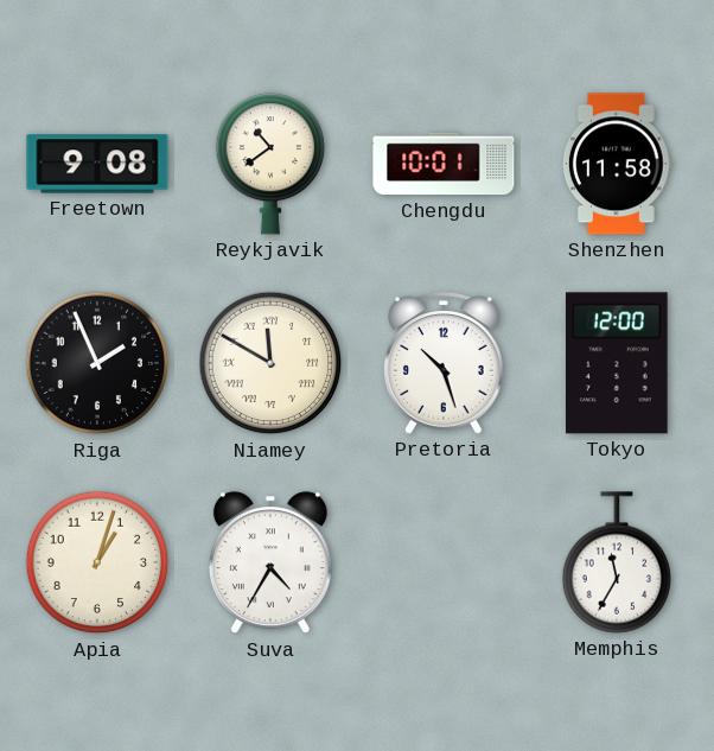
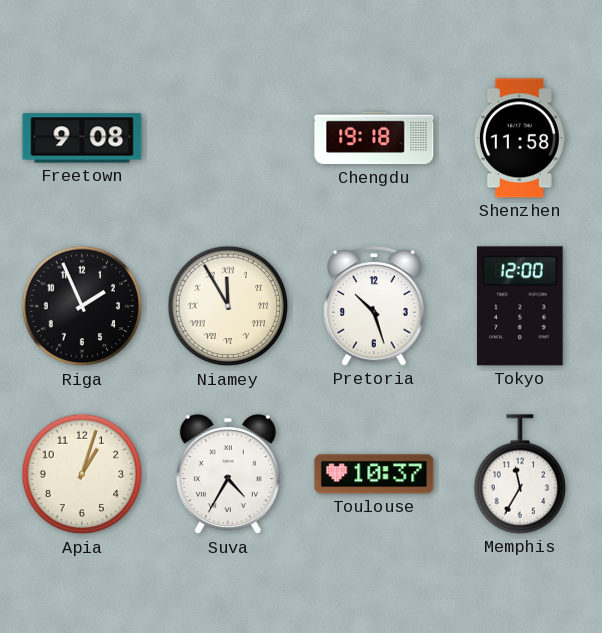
Reykjavik: 10:39 -> none (270, 165)
Chengdu: 10:01 -> 19:18 (374, 138)
Niamey: 11:50 -> 11:55 (228, 306)
Toulouse: none -> 10:37 (374, 474)
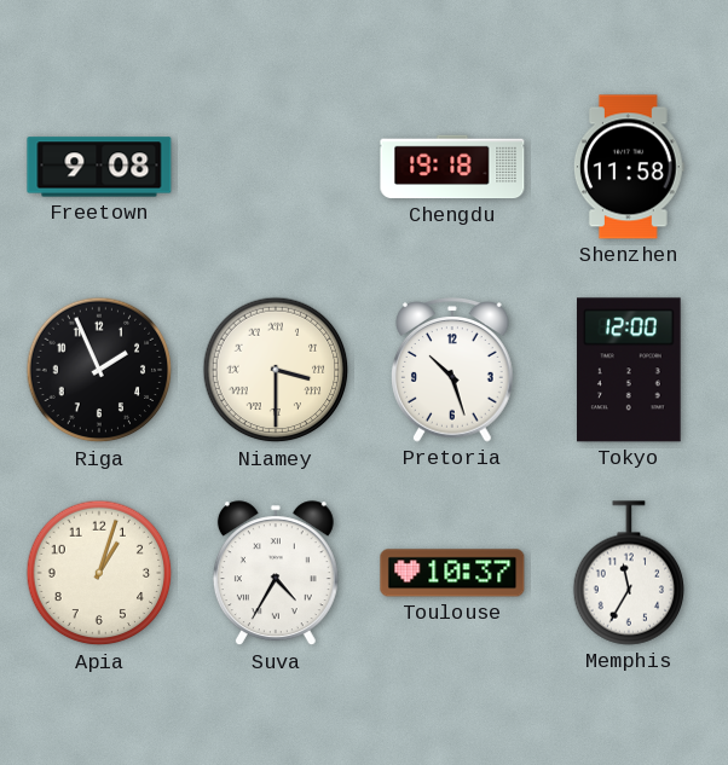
Niamey: 11:55 -> 3:30 (276, 370)
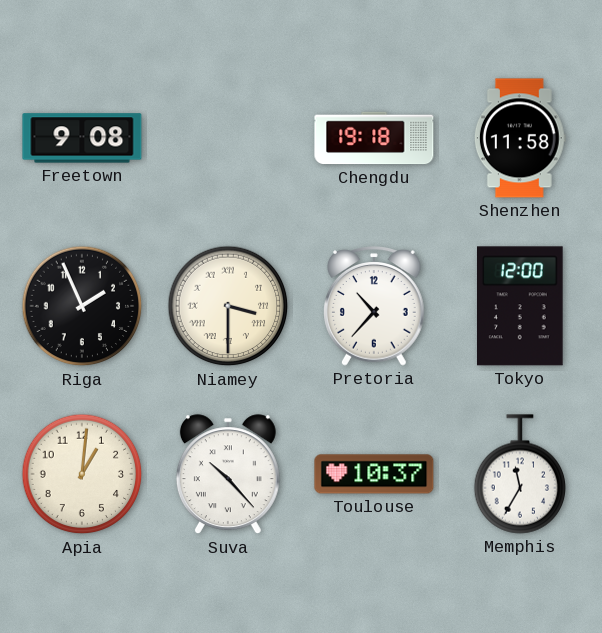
Pretoria: 10:27 -> 10:37 (375, 306)
Apia: 1:03 -> 1:01 (82, 474)
Suva: 4:35 -> 10:23 (228, 475)
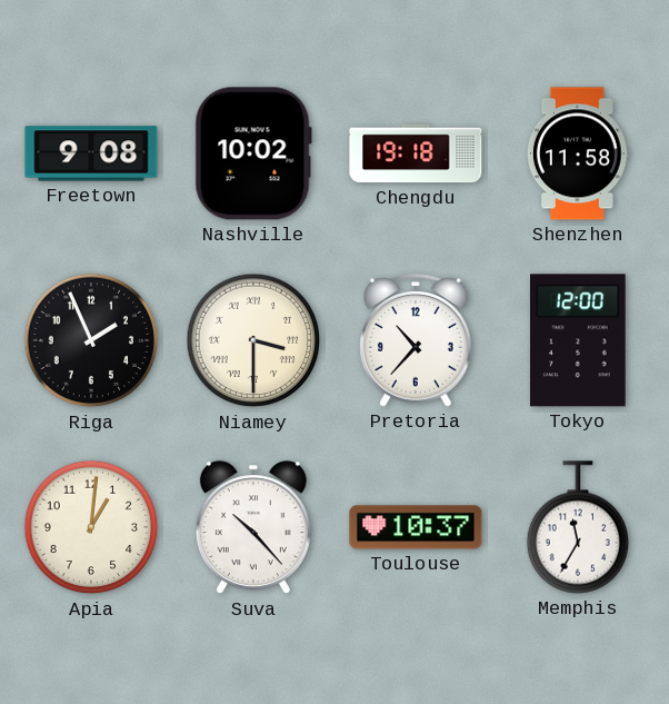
Nashville: none -> 10:02 (253, 153)
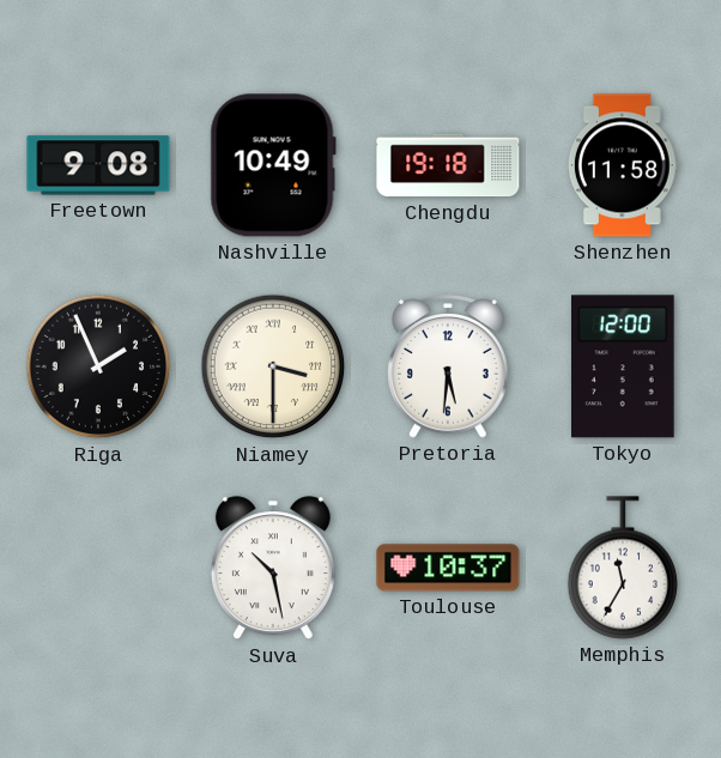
Nashville: 10:02 -> 10:49 (273, 165)
Pretoria: 10:37 -> 5:31 (449, 366)
Apia: 1:01 -> none (91, 527)
Suva: 10:23 -> 10:28 (273, 569)
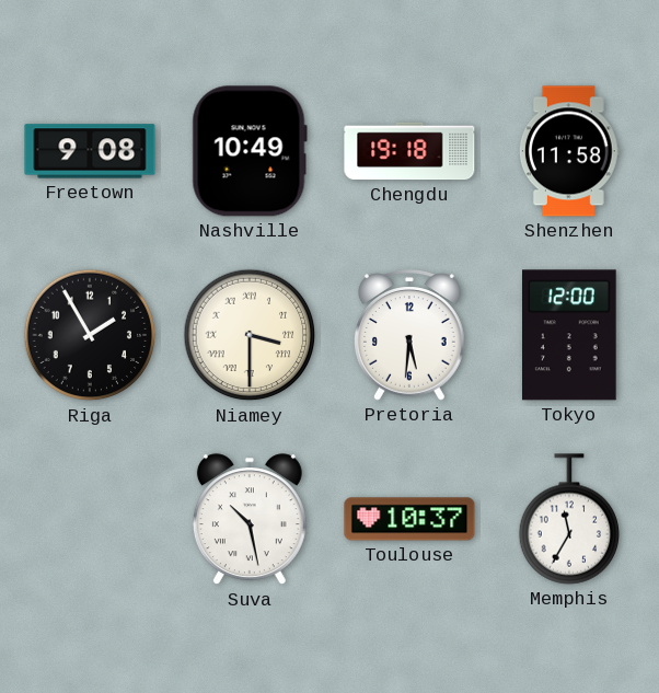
Riga: 1:56 -> 1:55 (90, 335)
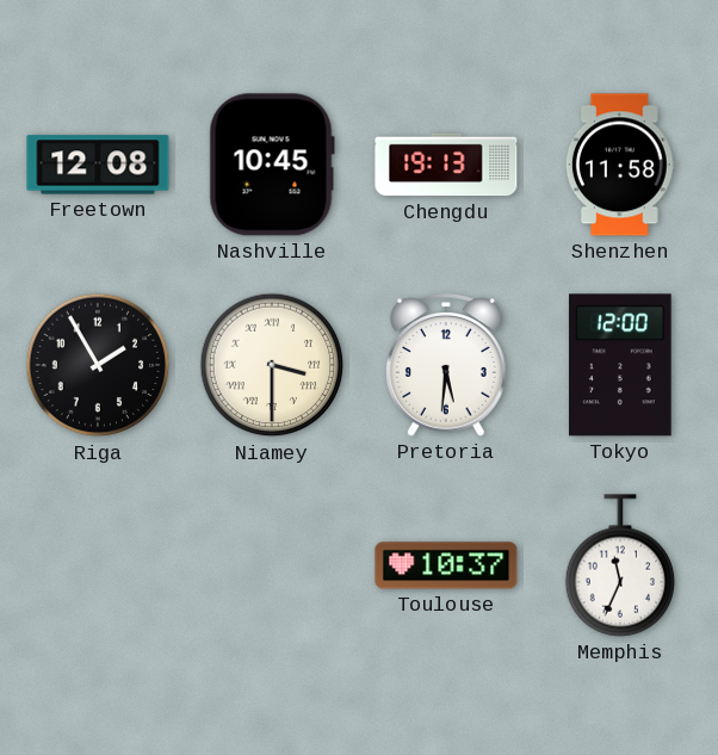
Freetown: 9:08 -> 12:08 (98, 165)
Nashville: 10:49 -> 10:45 (272, 165)
Chengdu: 19:18 -> 19:13 (446, 165)
Suva: 10:28 -> none (250, 520)
Memphis: 11:35 -> 11:34 (620, 565)
